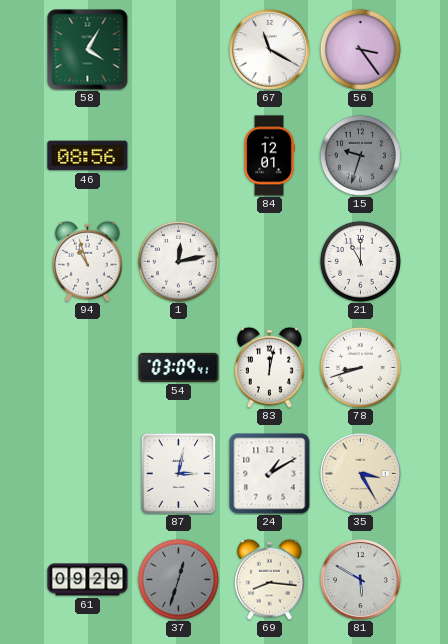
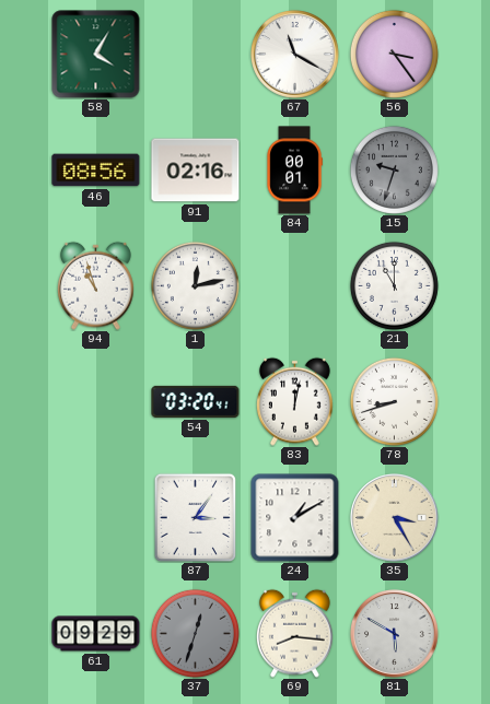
91: none -> 02:16 (196, 171)
84: 12:01 -> 00:01 (294, 171)
54: 03:09 -> 03:20 (196, 401)
87: 3:02 -> 3:06 (196, 517)
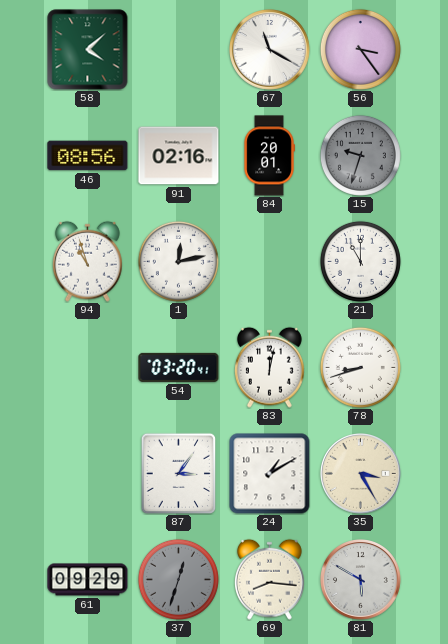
58: 4:05 -> 4:08 (88, 50)
84: 00:01 -> 20:01 (269, 156)
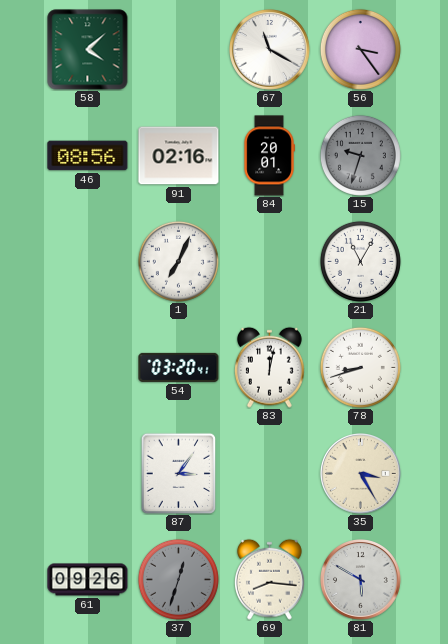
94: 10:57 -> none (87, 261)
1: 12:13 -> 7:04 (178, 261)
21: 11:00 -> 11:05 (360, 261)
24: 1:10 -> none (270, 474)
61: 09:29 -> 09:26 (88, 580)
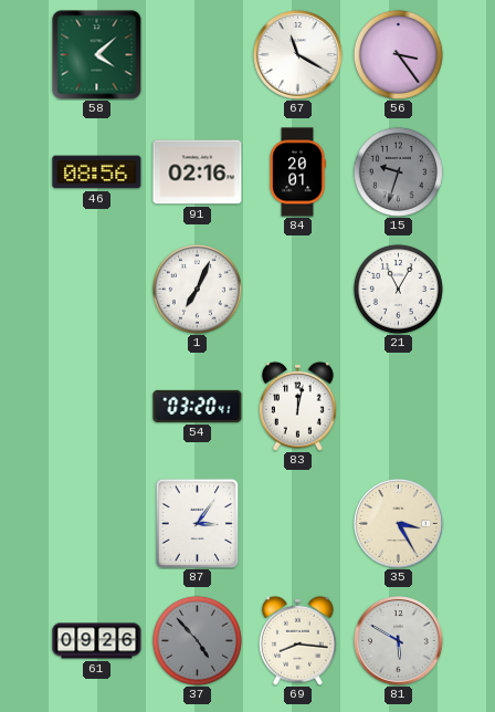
78: 8:42 -> none (360, 367)
37: 12:33 -> 4:53 (197, 640)
